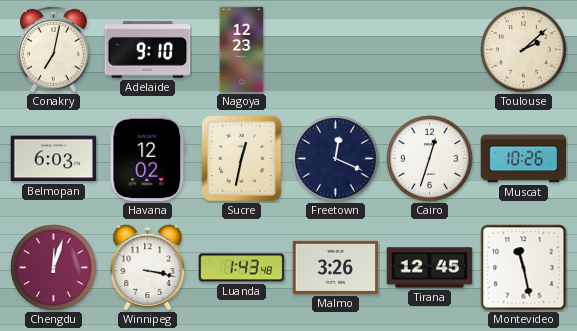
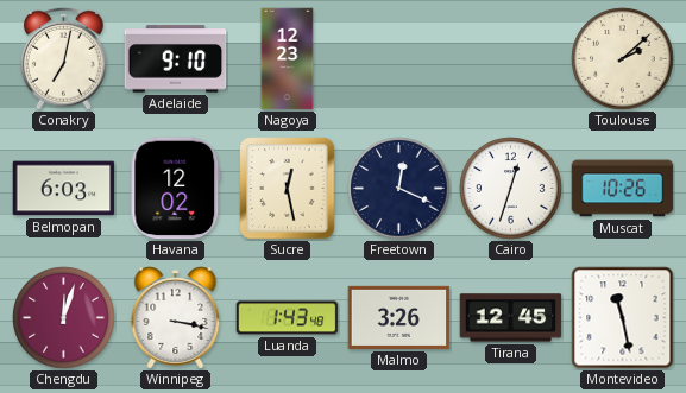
Sucre: 12:32 -> 12:28 (288, 189)
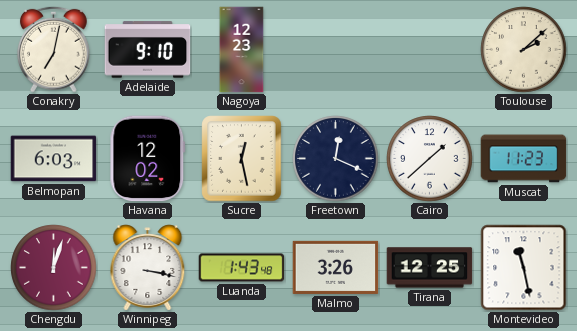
Cairo: 12:33 -> 1:38 (430, 159)
Muscat: 10:26 -> 11:23 (524, 159)
Tirana: 12:45 -> 12:25 (430, 268)
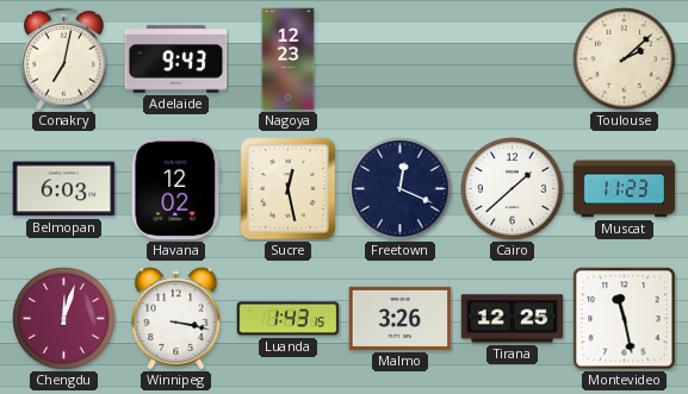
Adelaide: 9:10 -> 9:43 (176, 60)
Luanda: 1:43:48 -> 1:43:15 (289, 319)
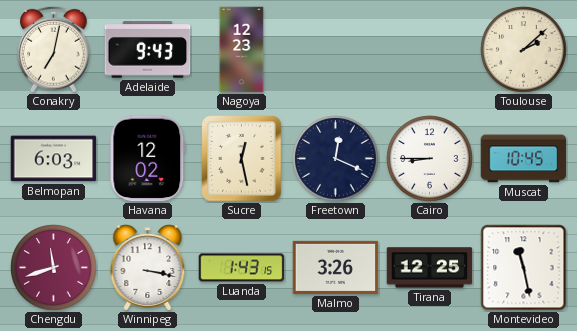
Cairo: 1:38 -> 8:45 (430, 159)
Muscat: 11:23 -> 10:45 (524, 159)
Chengdu: 12:03 -> 11:42 (54, 268)
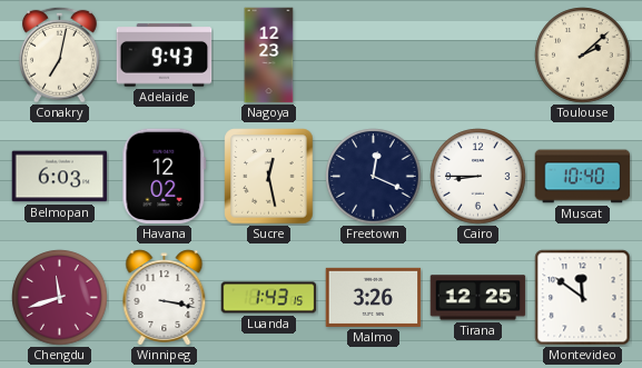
Muscat: 10:45 -> 10:40 (583, 177)
Montevideo: 11:28 -> 11:51 (583, 298)
